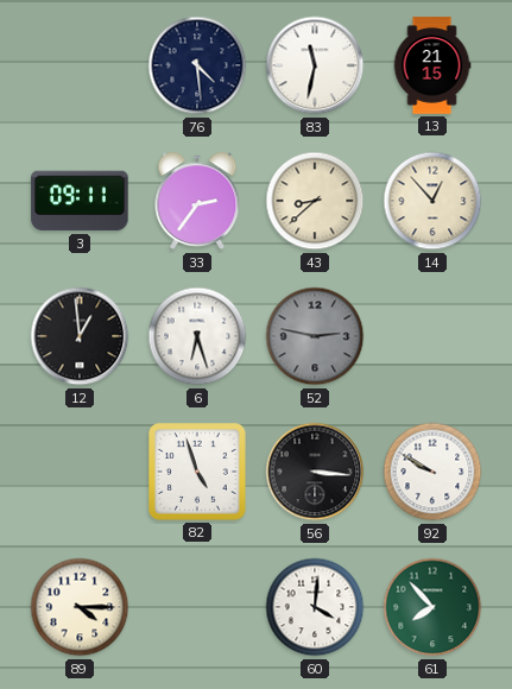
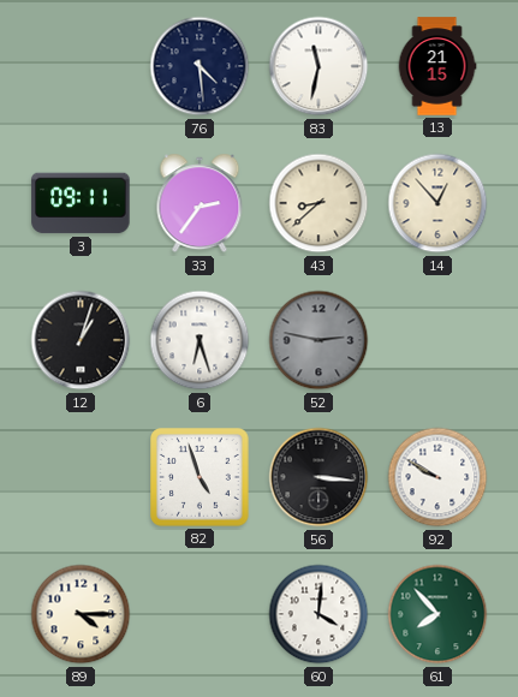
12: 12:59 -> 1:03 (81, 340)
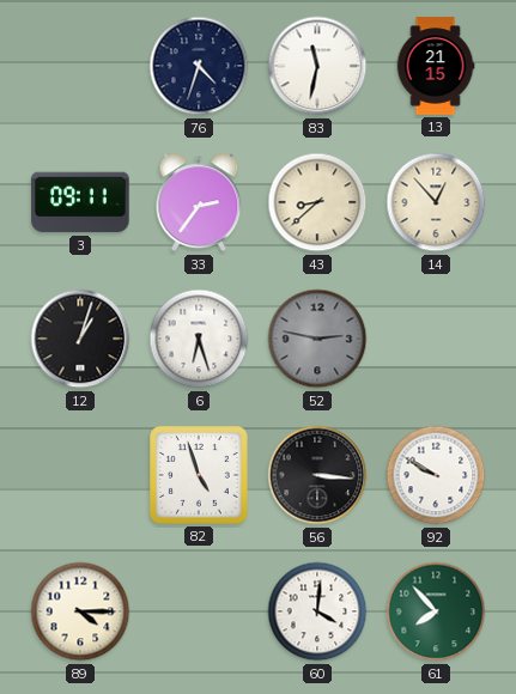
76: 4:29 -> 4:33 (199, 66)
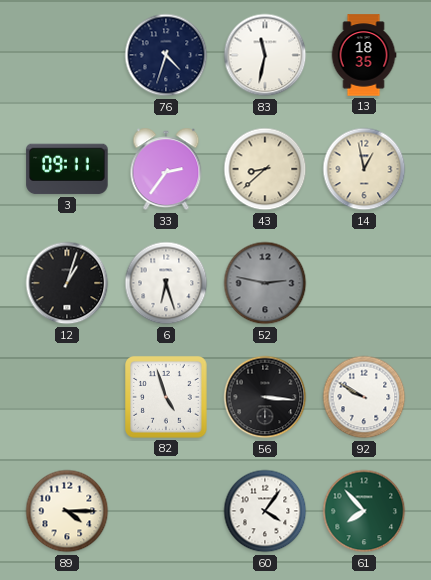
13: 21:15 -> 18:35 (364, 55)
14: 12:53 -> 12:58 (364, 169)
60: 4:01 -> 4:06 (265, 511)
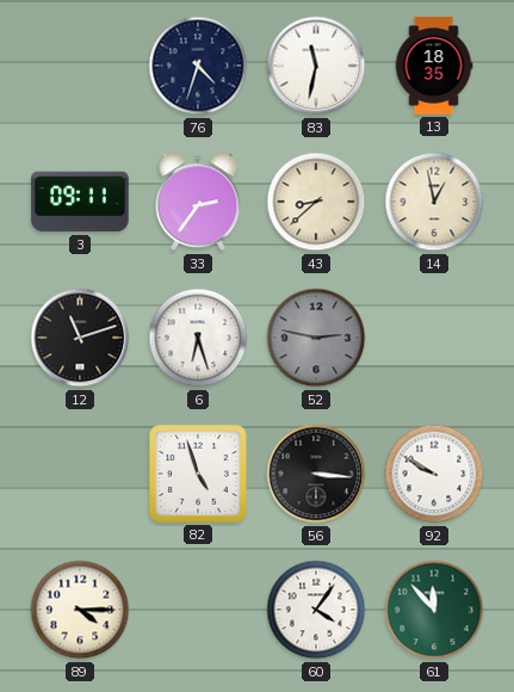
12: 1:03 -> 11:12 (80, 338)
61: 7:53 -> 11:53 (434, 610)
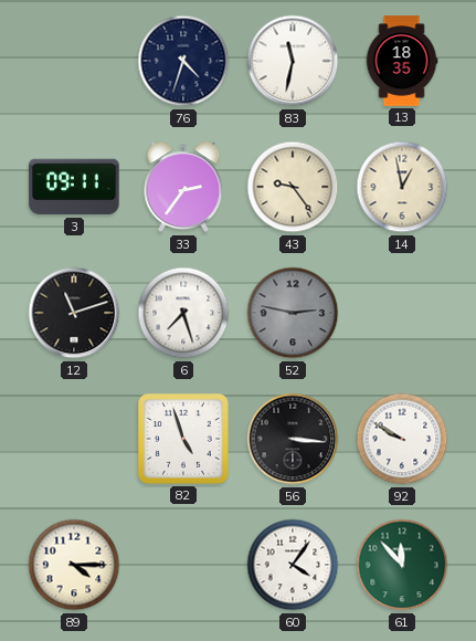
43: 8:38 -> 9:24 (293, 187)
6: 6:27 -> 7:27 (183, 313)
